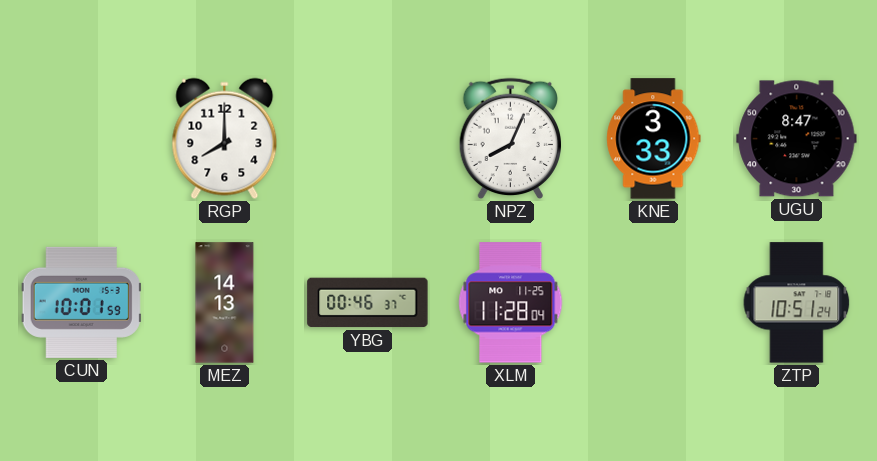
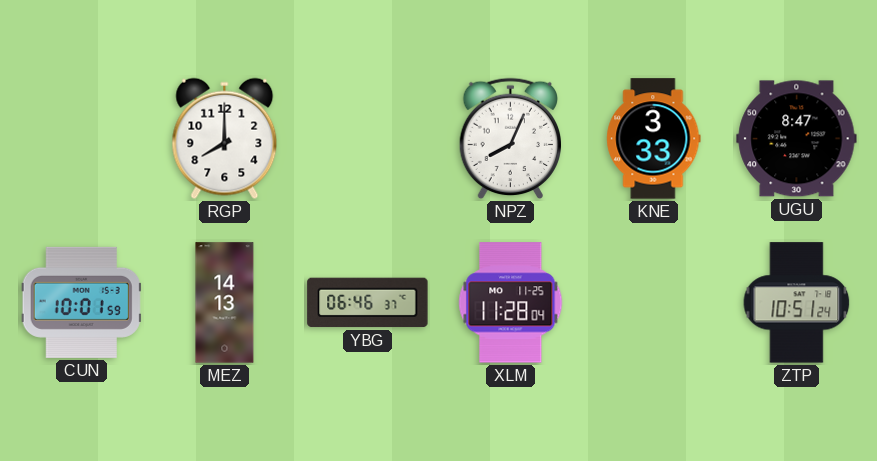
YBG: 00:46 -> 06:46 (368, 303)
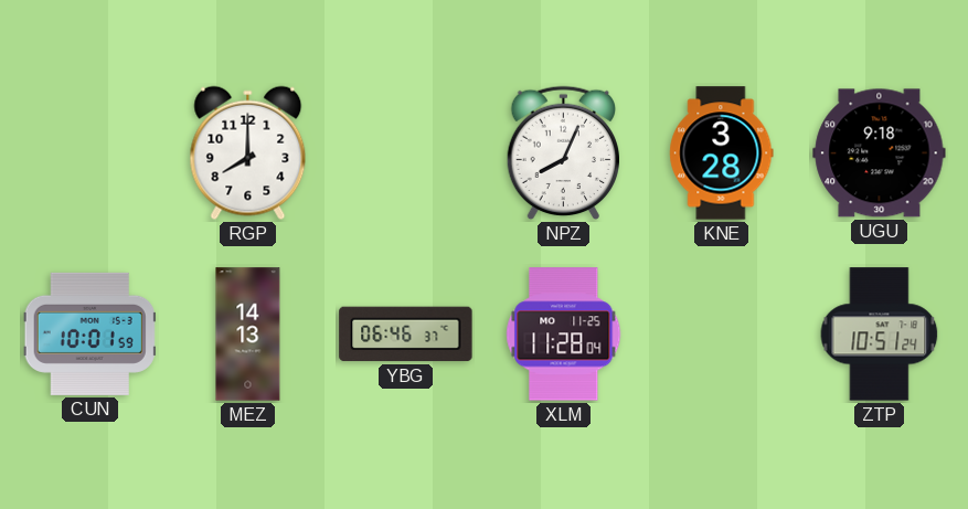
KNE: 3:33 -> 3:28 (722, 153)
UGU: 8:47 -> 9:18 (880, 153)
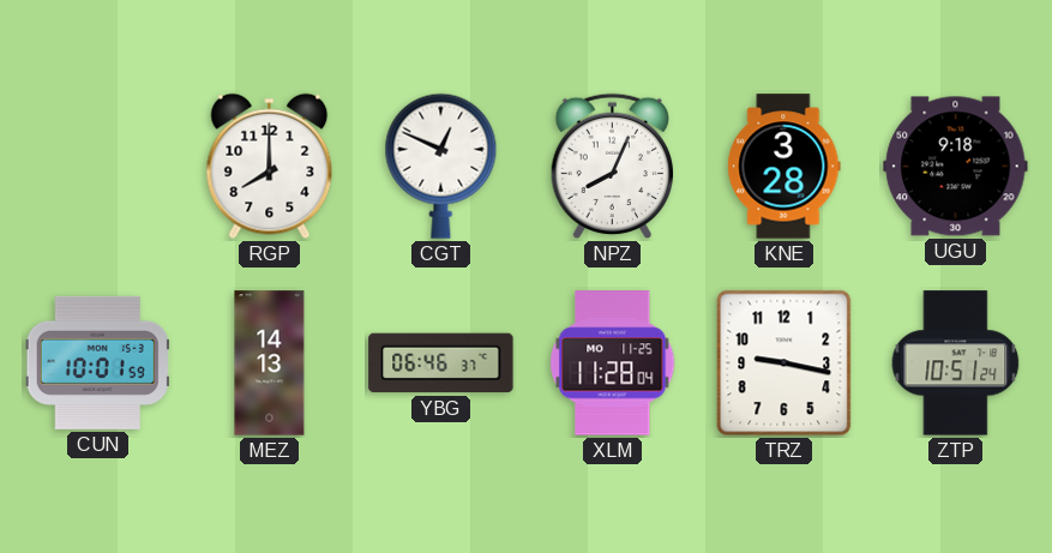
CGT: none -> 12:49 (441, 166)
TRZ: none -> 9:17 (785, 363)
